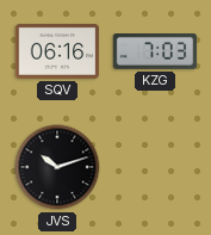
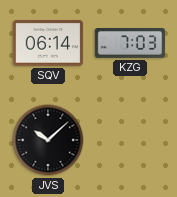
SQV: 06:16 -> 06:14 (48, 43)
JVS: 10:12 -> 10:08 (48, 140)
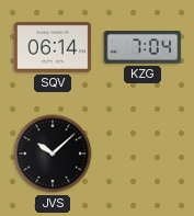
KZG: 7:03 -> 7:04 (142, 48)
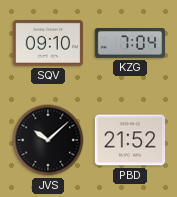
SQV: 06:14 -> 09:10 (48, 43)
PBD: none -> 21:52 (130, 140)
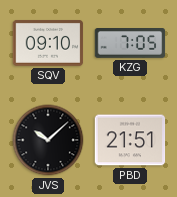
KZG: 7:04 -> 7:05 (130, 44)
PBD: 21:52 -> 21:51 (130, 140)
